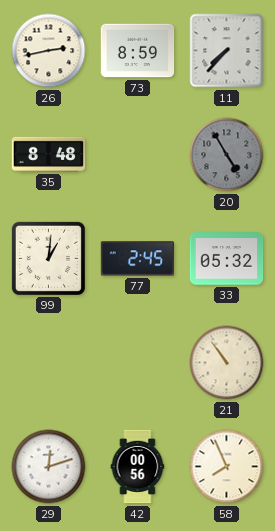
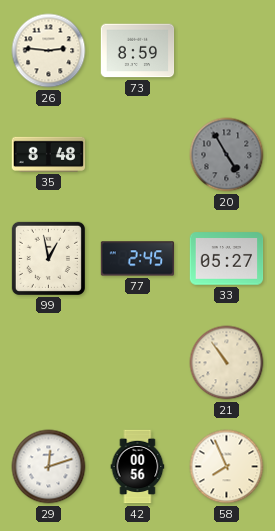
26: 2:43 -> 2:46 (49, 51)
11: 7:37 -> none (227, 51)
99: 1:01 -> 12:58 (48, 258)
33: 05:32 -> 05:27 (227, 259)
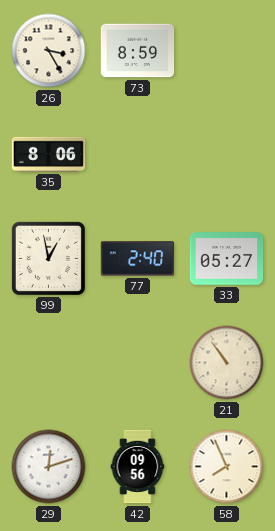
26: 2:46 -> 3:25 (49, 51)
35: 8:48 -> 8:06 (49, 154)
20: 4:55 -> none (227, 155)
77: 2:45 -> 2:40 (138, 259)
42: 00:56 -> 09:56 (138, 467)
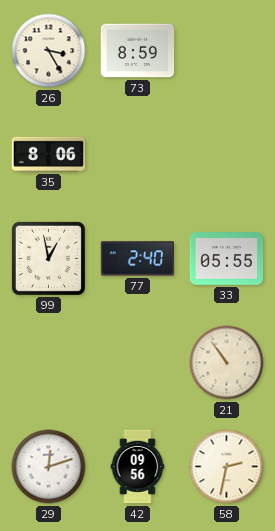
33: 05:27 -> 05:55 (227, 259)
58: 7:56 -> 2:32 (227, 467)
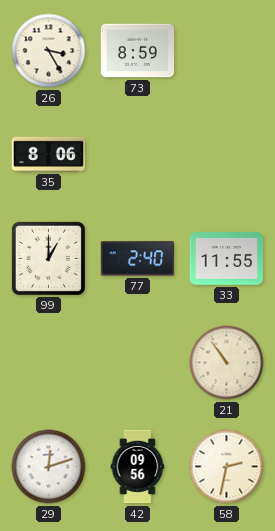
99: 12:58 -> 1:00 (48, 258)
33: 05:55 -> 11:55 (227, 259)
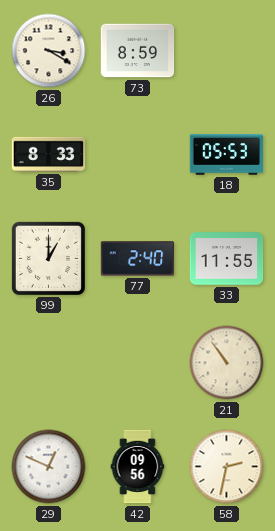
26: 3:25 -> 3:20 (49, 51)
35: 8:06 -> 8:33 (49, 154)
18: none -> 05:53 (227, 155)
29: 12:12 -> 12:49 (49, 467)
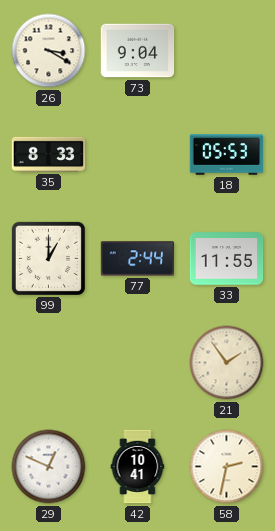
73: 8:59 -> 9:04 (138, 51)
77: 2:40 -> 2:44 (138, 259)
21: 10:54 -> 1:54 (227, 363)
42: 09:56 -> 10:41 (138, 467)
